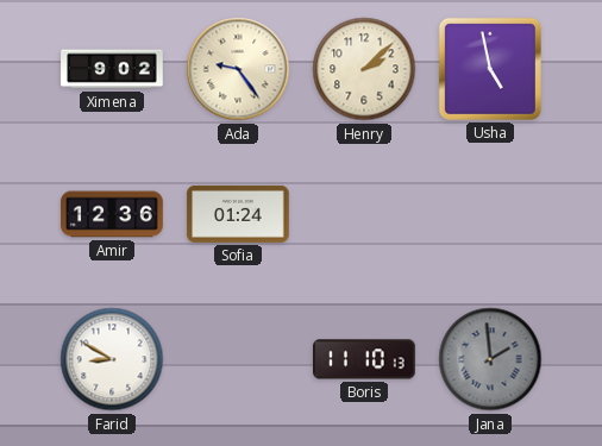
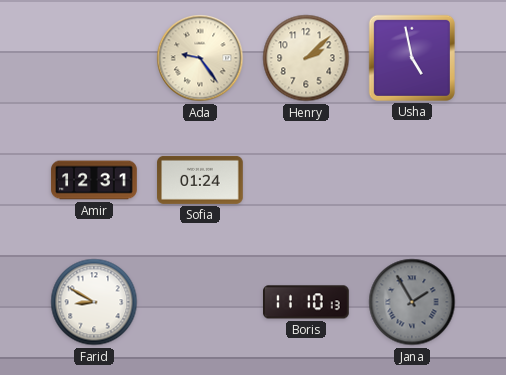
Ximena: 9:02 -> none (112, 69)
Amir: 12:36 -> 12:31 (94, 180)
Jana: 1:59 -> 1:55 (412, 302)
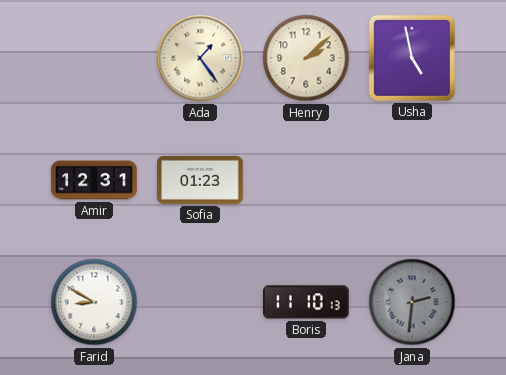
Ada: 9:24 -> 1:24 (200, 58)
Sofia: 01:24 -> 01:23 (200, 180)
Jana: 1:55 -> 2:31 (412, 302)
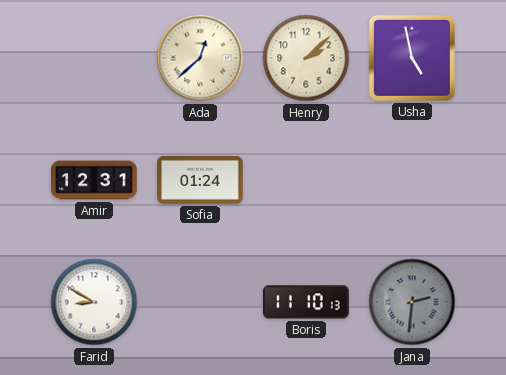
Ada: 1:24 -> 12:38 (200, 58)
Sofia: 01:23 -> 01:24 (200, 180)
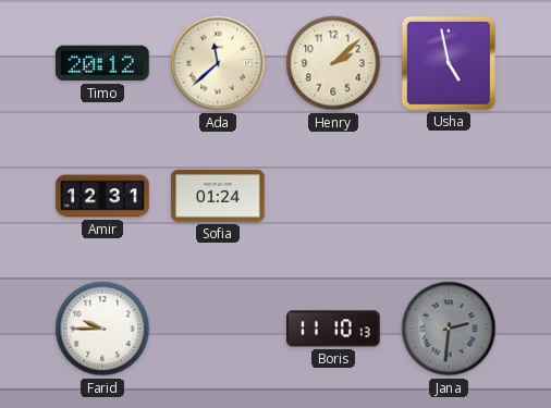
Timo: none -> 20:12 (103, 63)
Ada: 12:38 -> 11:38 (218, 63)
Farid: 8:50 -> 9:45 (102, 329)
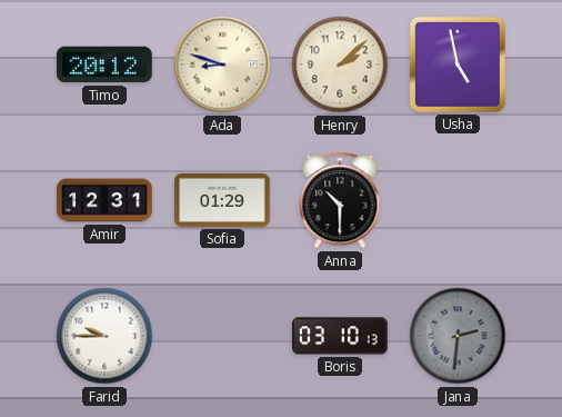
Ada: 11:38 -> 8:48 (222, 64)
Sofia: 01:24 -> 01:29 (222, 200)
Anna: none -> 10:30 (340, 200)
Boris: 11:10 -> 03:10 (341, 336)
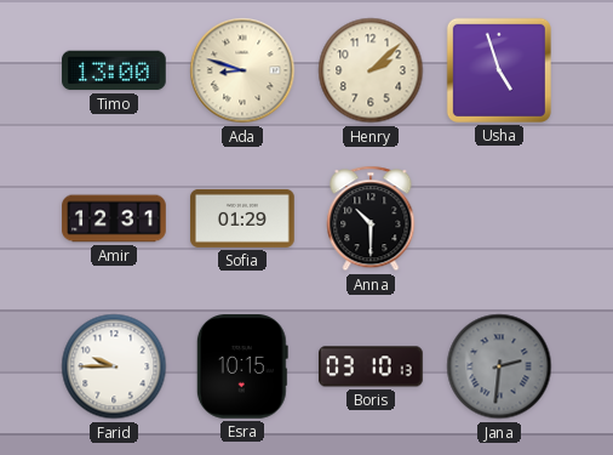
Timo: 20:12 -> 13:00 (115, 70)
Usha: 4:58 -> 4:57 (499, 70)
Esra: none -> 10:15 (242, 368)
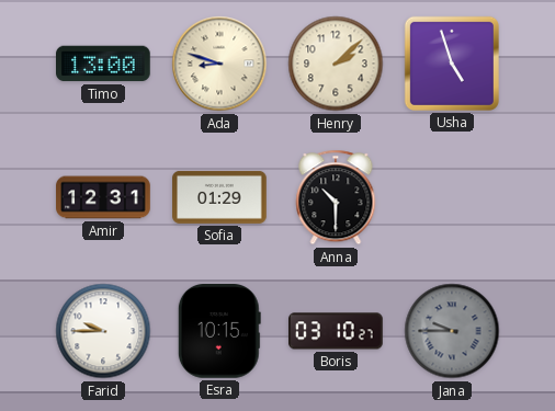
Boris: 03:10:13 -> 03:10:27 (337, 331)
Jana: 2:31 -> 9:45 (452, 331)
